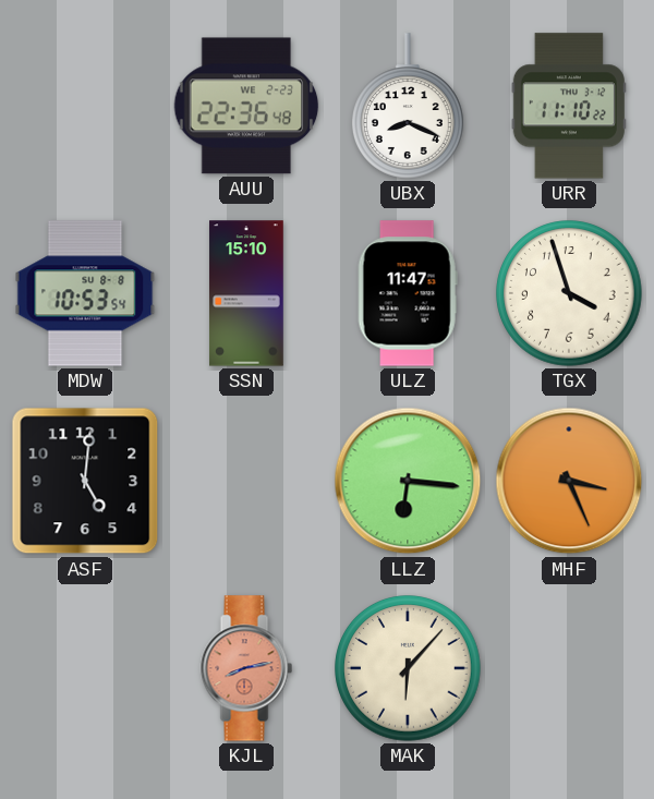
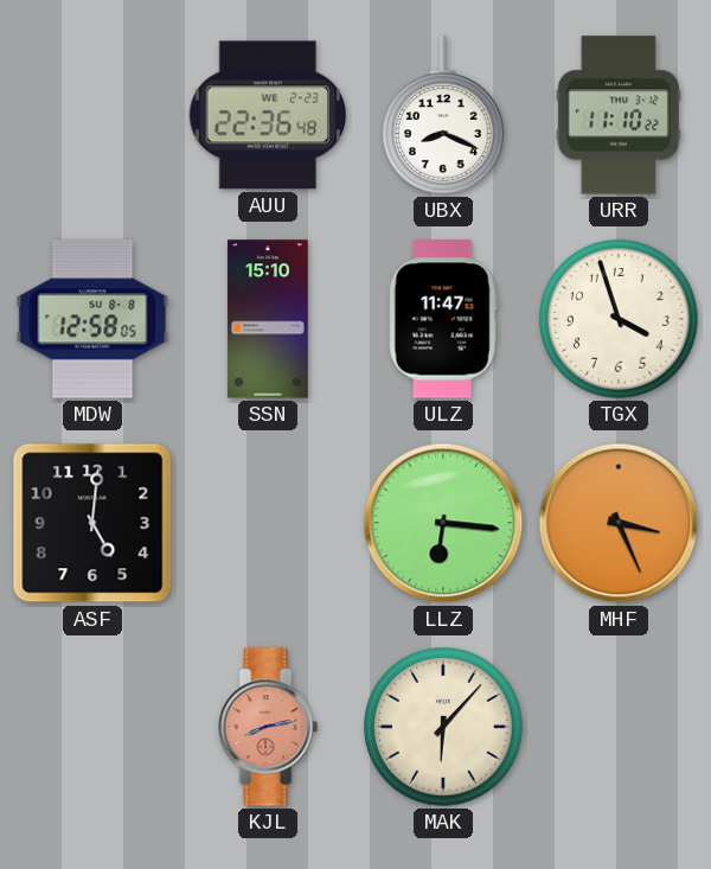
MDW: 10:53 -> 12:58 (92, 319)
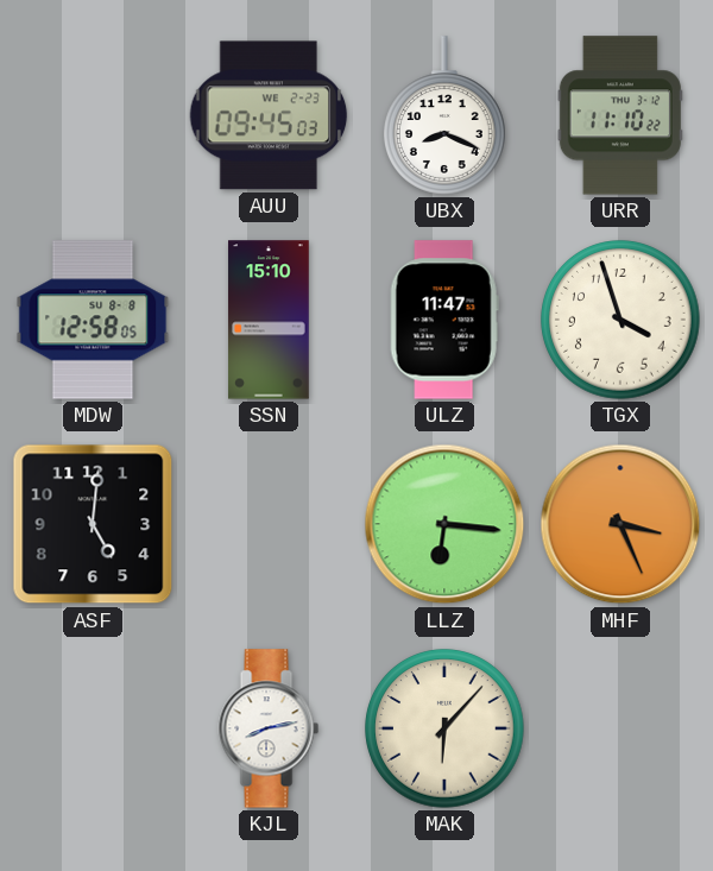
AUU: 22:36 -> 09:45 (269, 115)
KJL dial: salmon -> white (269, 728)
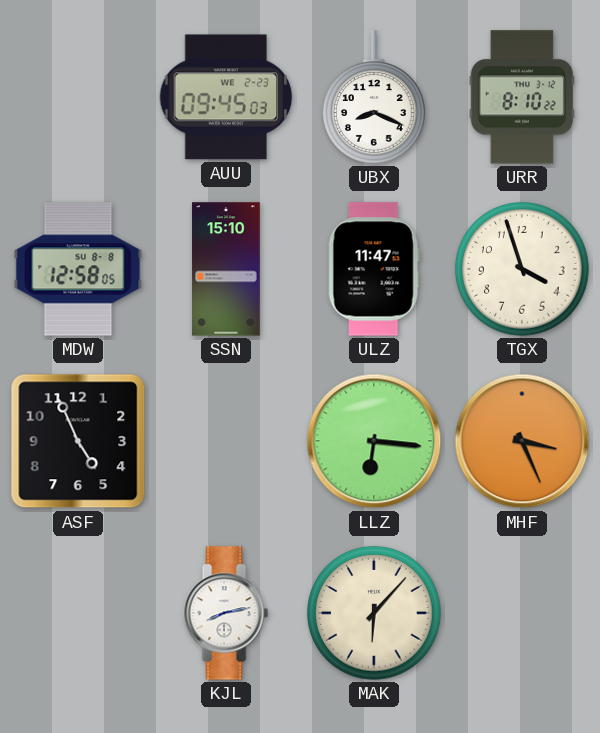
URR: 11:10 -> 8:10 (522, 97)
ASF: 5:01 -> 4:56 (78, 441)
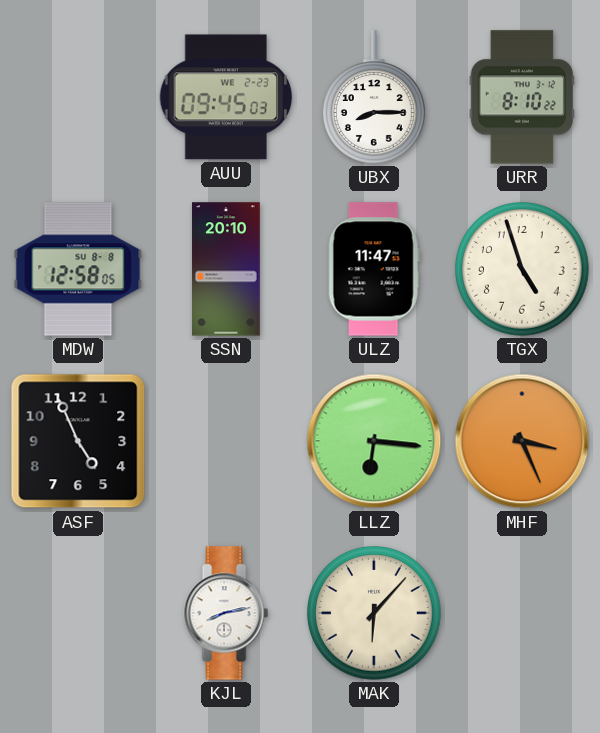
UBX: 8:19 -> 8:15 (374, 97)
SSN: 15:10 -> 20:10 (226, 269)
TGX: 3:57 -> 4:57 (522, 269)
